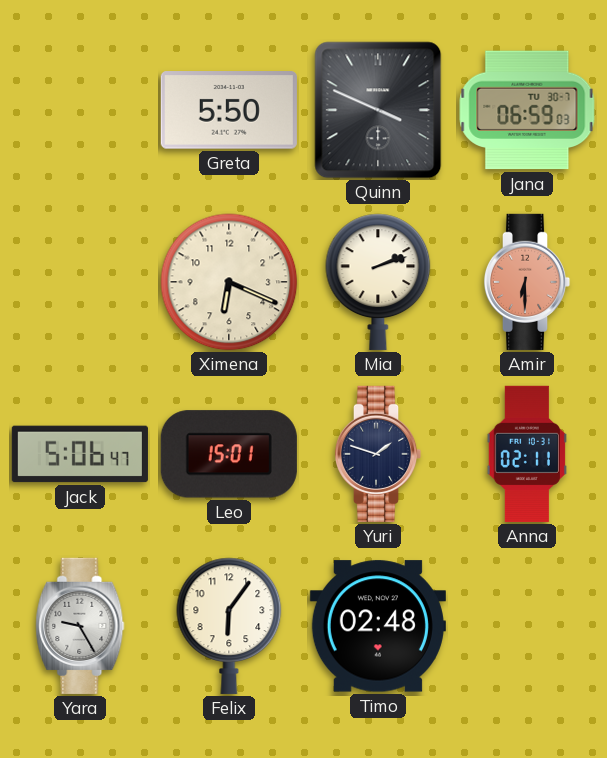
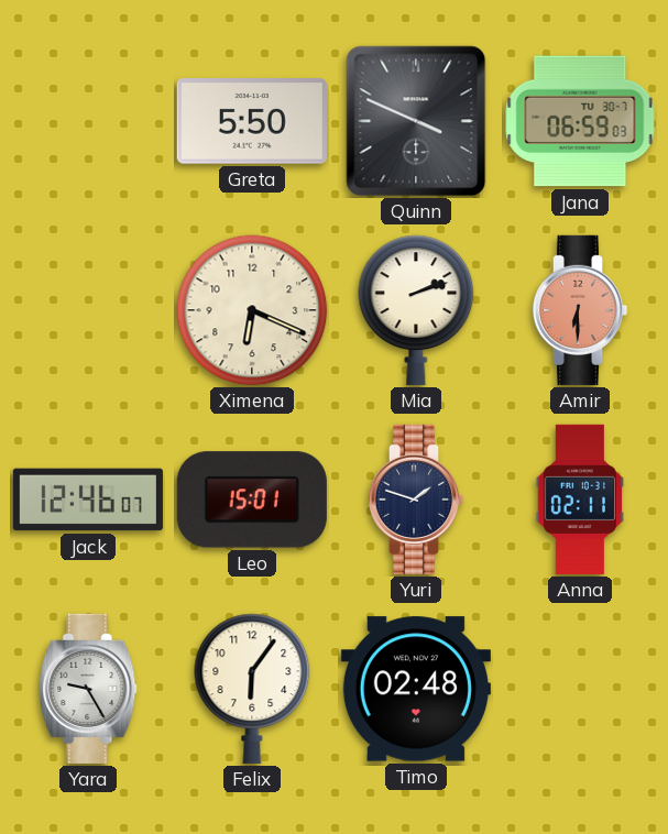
Jack: 5:06 -> 12:46 (88, 500)
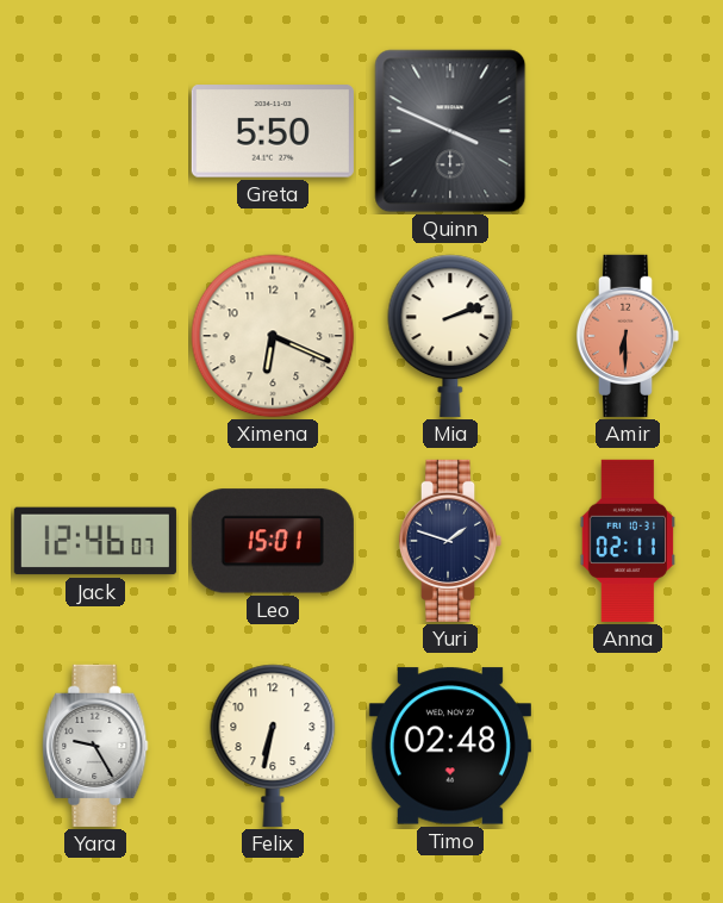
Jana: 06:59 -> none (580, 121)
Felix: 6:06 -> 6:32 (273, 746)
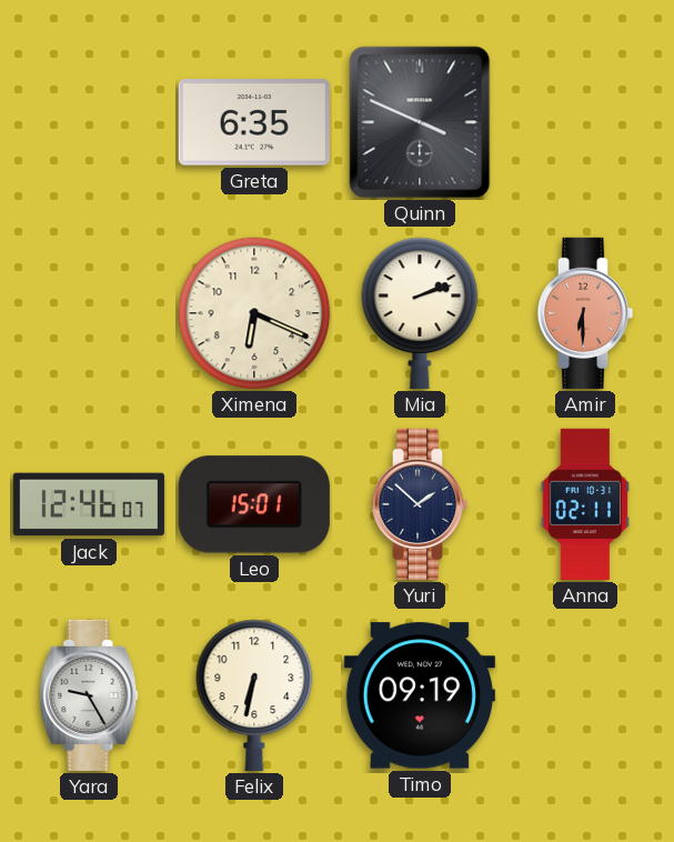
Greta: 5:50 -> 6:35 (254, 122)
Yuri: 1:48 -> 1:52 (420, 504)
Timo: 02:48 -> 09:19 (420, 695)
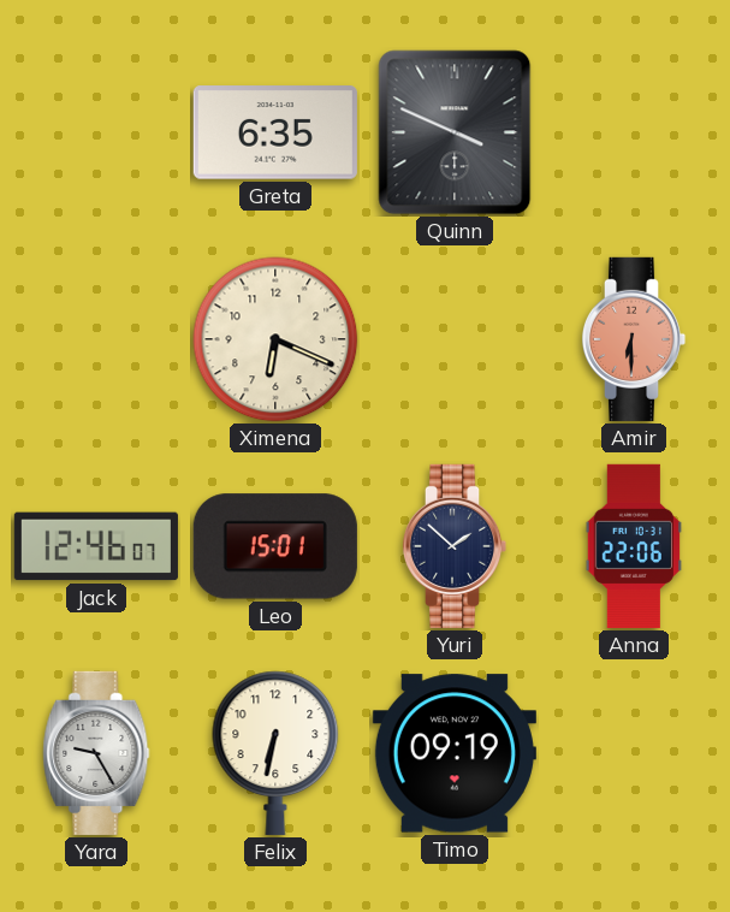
Mia: 2:12 -> none (420, 313)
Anna: 02:11 -> 22:06 (634, 546)
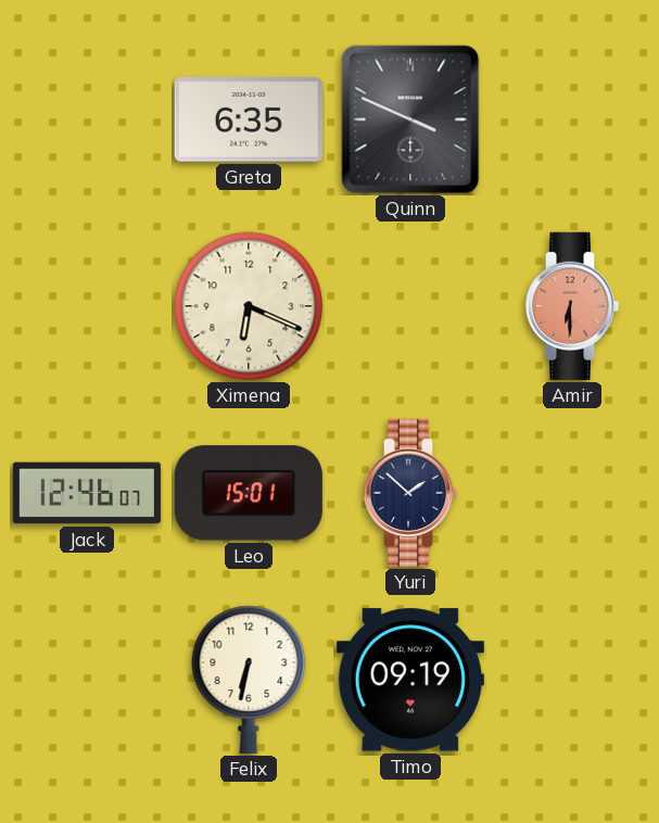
Anna: 22:06 -> none (634, 546)
Yara: 9:25 -> none (96, 753)
